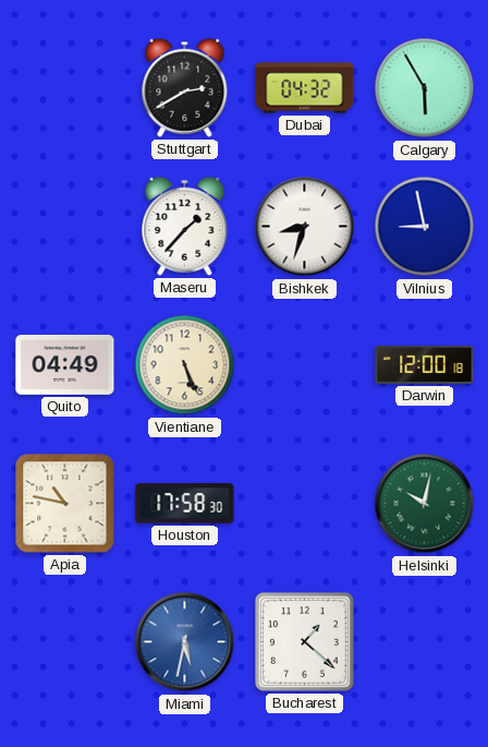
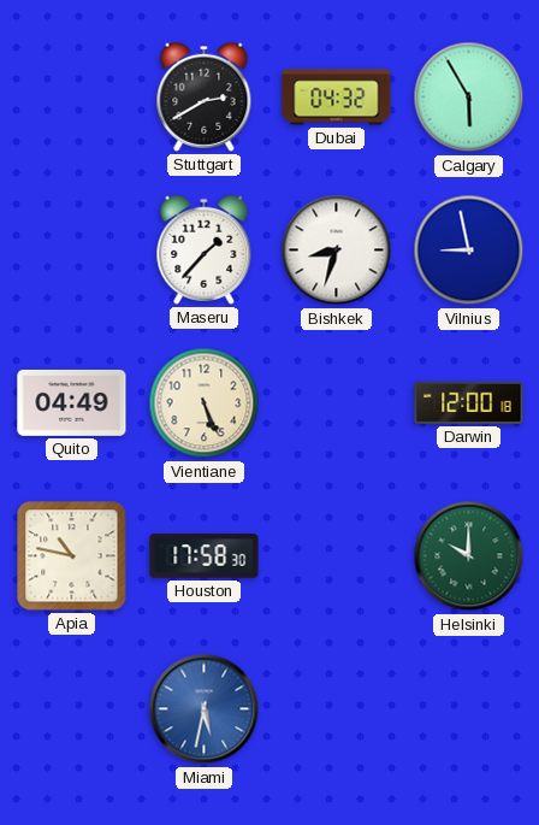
Helsinki: 10:02 -> 10:00 (469, 556)
Bucharest: 1:22 -> none (304, 641)
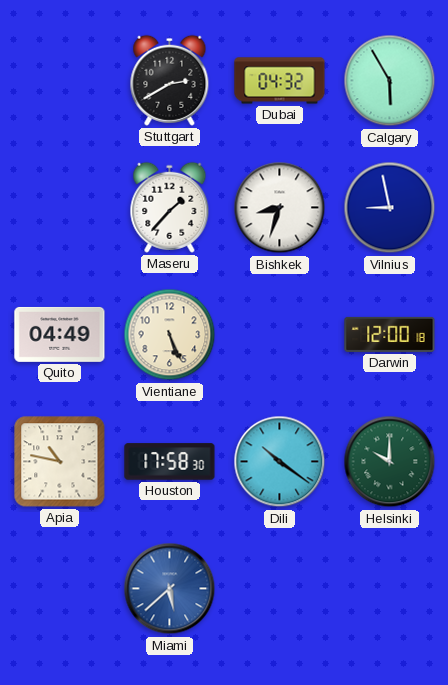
Dili: none -> 10:21 (280, 462)
Miami: 5:32 -> 5:38 (170, 589)
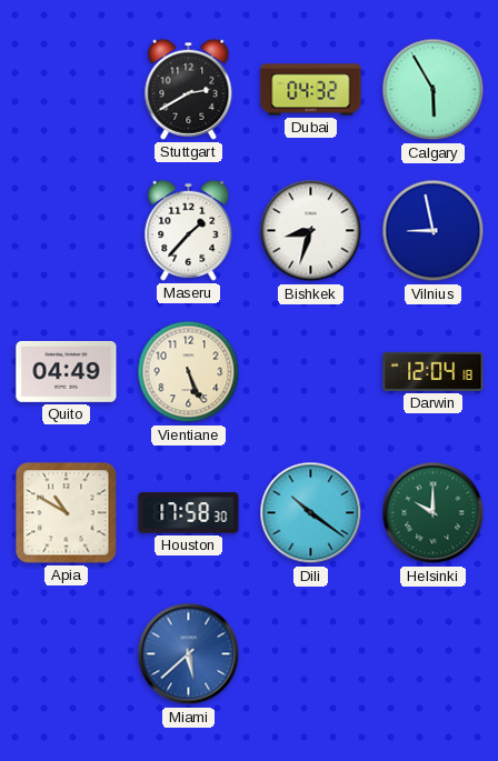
Darwin: 12:00 -> 12:04 (434, 371)
Apia: 10:47 -> 10:50 (67, 513)
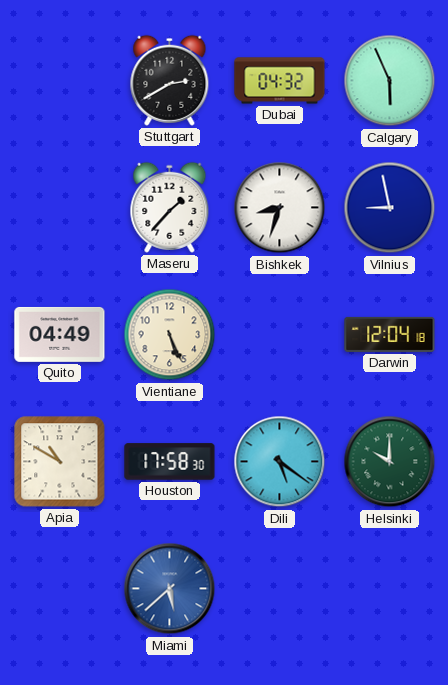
Calgary: 5:55 -> 5:56 (390, 81)
Dili: 10:21 -> 5:21 (280, 462)
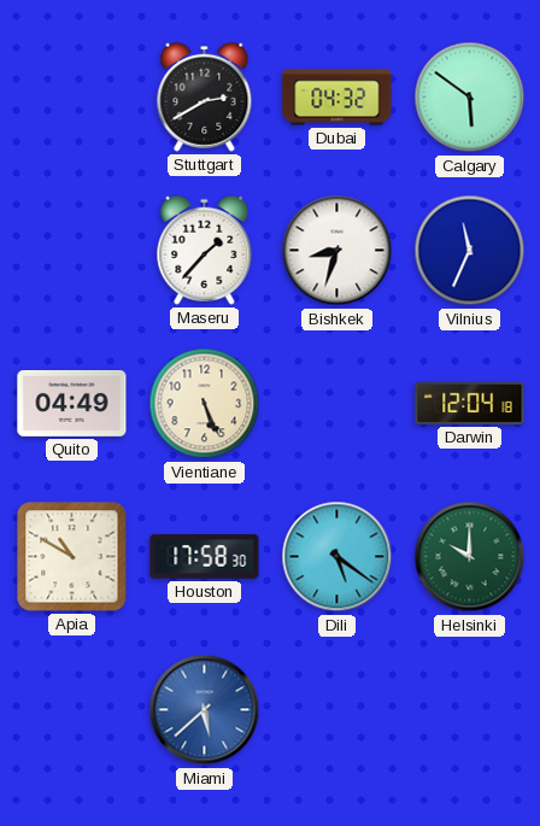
Calgary: 5:56 -> 5:51 (470, 98)
Vilnius: 8:58 -> 11:34 (470, 251)
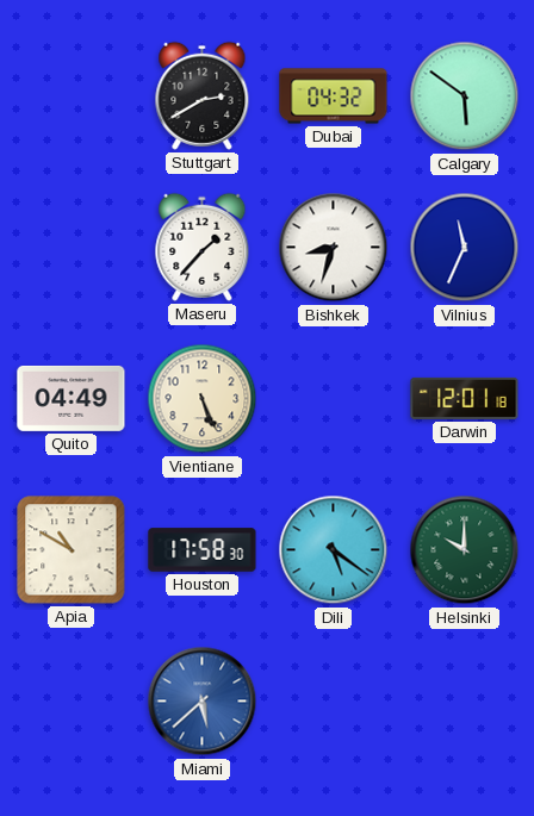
Darwin: 12:04 -> 12:01 (465, 398)
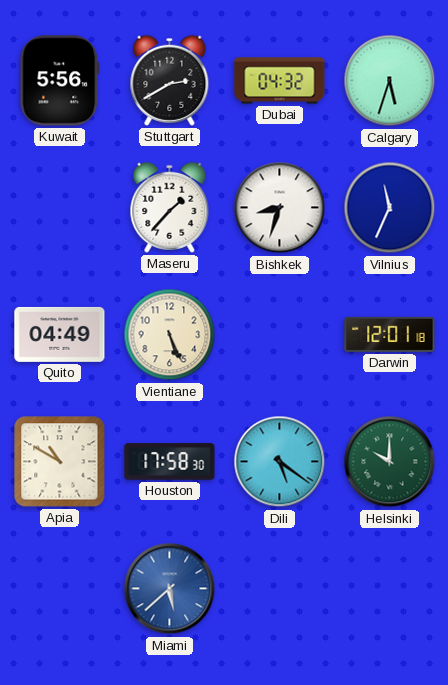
Kuwait: none -> 5:56 (60, 81)
Calgary: 5:51 -> 5:33 (390, 81)
